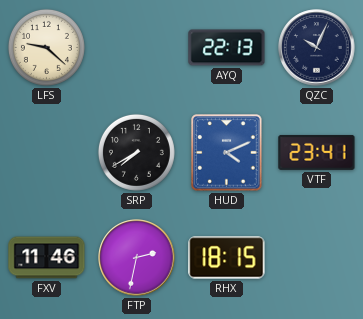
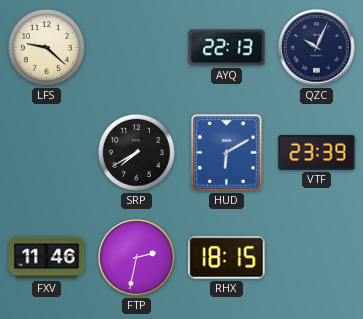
HUD: 4:11 -> 6:10 (227, 153)
VTF: 23:41 -> 23:39 (317, 152)
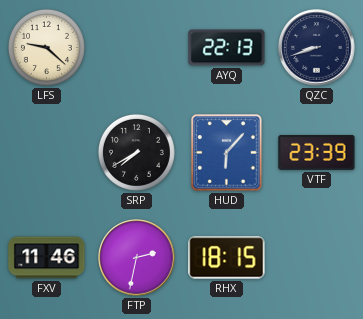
QZC: 10:04 -> 8:42 (317, 48)
HUD: 6:10 -> 6:07 (227, 153)
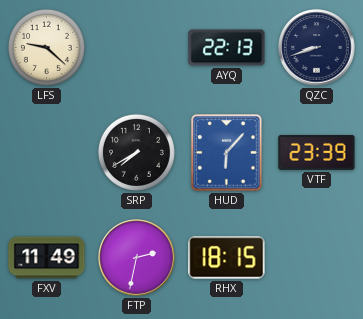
FXV: 11:46 -> 11:49 (47, 258)
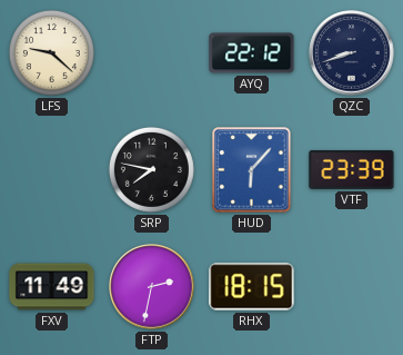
AYQ: 22:13 -> 22:12 (252, 53)
SRP: 7:40 -> 7:47 (151, 169)
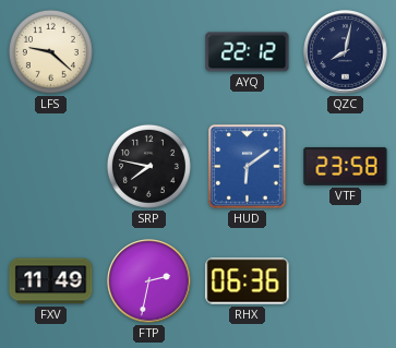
QZC: 8:42 -> 8:02 (346, 52)
HUD: 6:07 -> 6:09 (248, 167)
VTF: 23:39 -> 23:58 (346, 166)
RHX: 18:15 -> 06:36 (248, 281)
